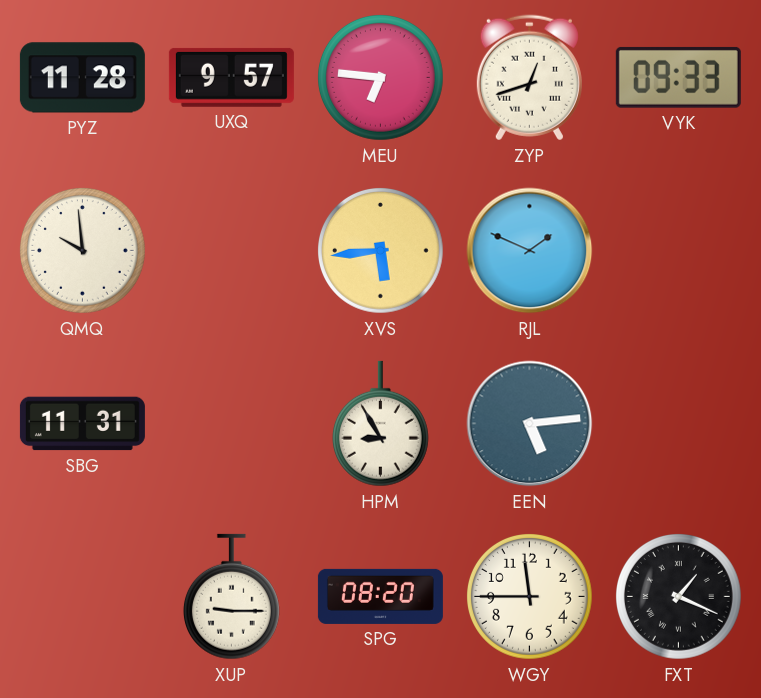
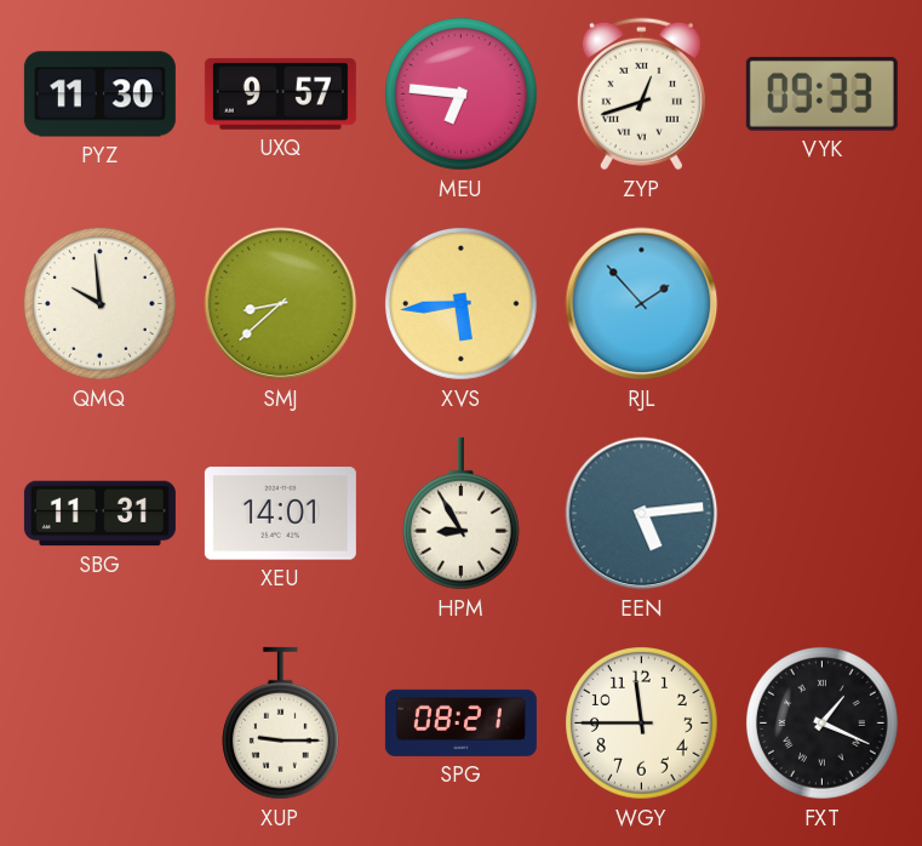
PYZ: 11:28 -> 11:30 (99, 95)
SMJ: none -> 8:38 (281, 304)
RJL: 1:49 -> 1:53 (642, 304)
XEU: none -> 14:01 (280, 514)
SPG: 08:20 -> 08:21 (460, 722)
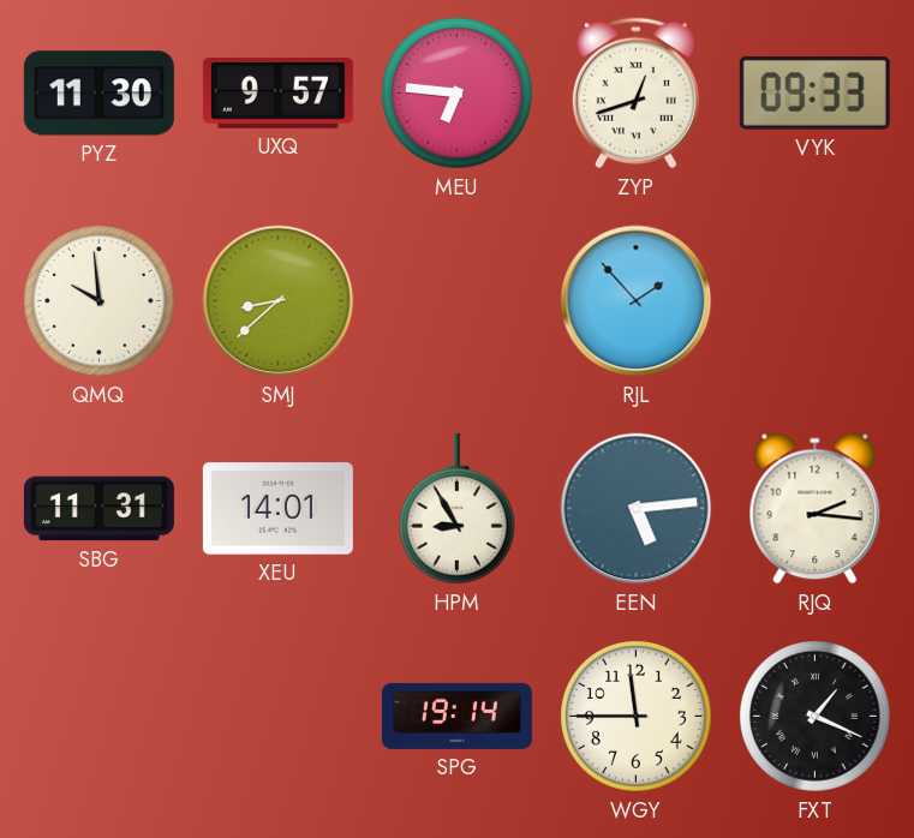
XVS: 5:44 -> none (462, 304)
RJQ: none -> 2:16 (816, 509)
XUP: 9:15 -> none (280, 724)
SPG: 08:21 -> 19:14 (456, 716)
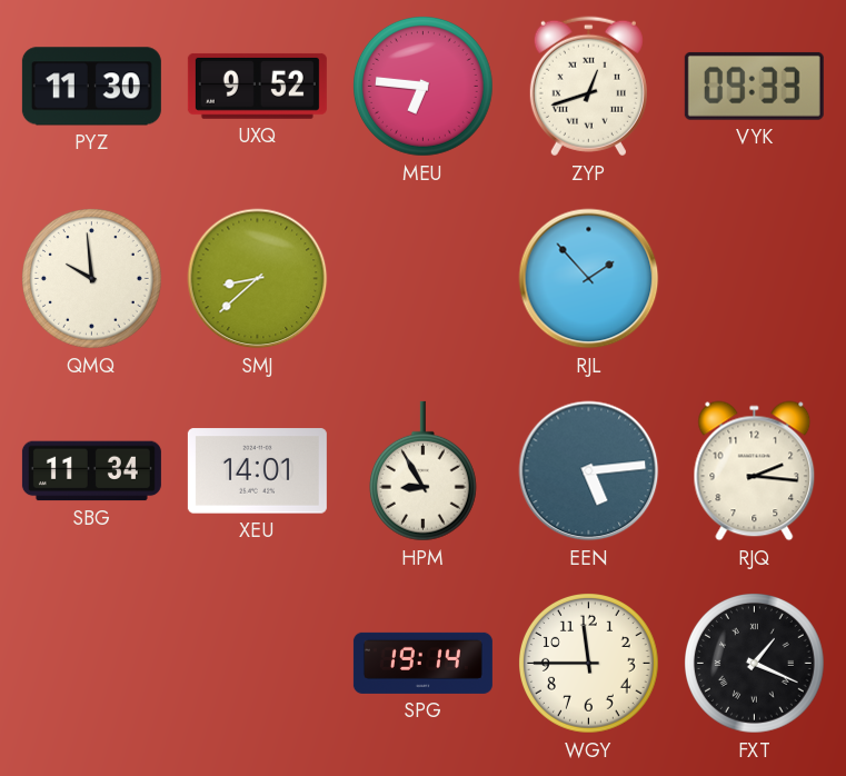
UXQ: 9:57 -> 9:52 (257, 86)
SBG: 11:31 -> 11:34 (91, 471)
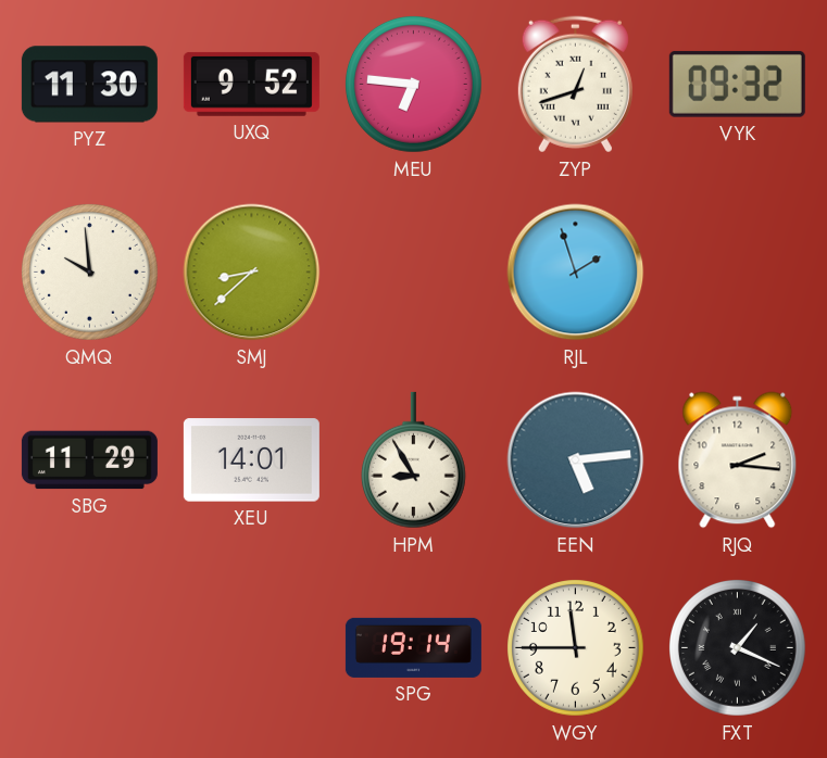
VYK: 09:33 -> 09:32 (737, 84)
RJL: 1:53 -> 1:57 (576, 273)
SBG: 11:34 -> 11:29 (89, 460)
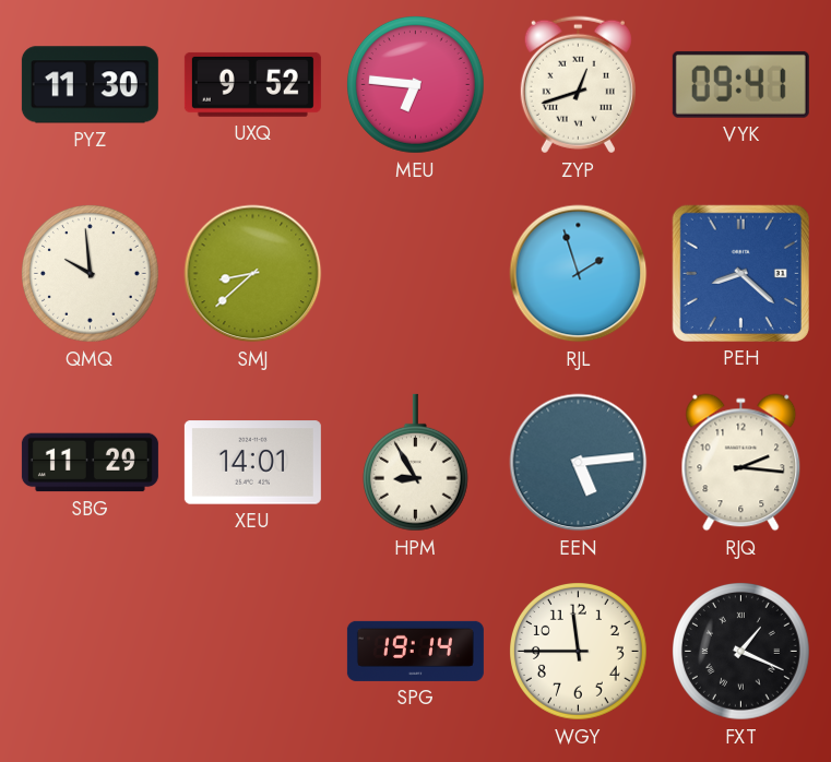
VYK: 09:32 -> 09:41 (740, 84)
PEH: none -> 8:22 (740, 273)
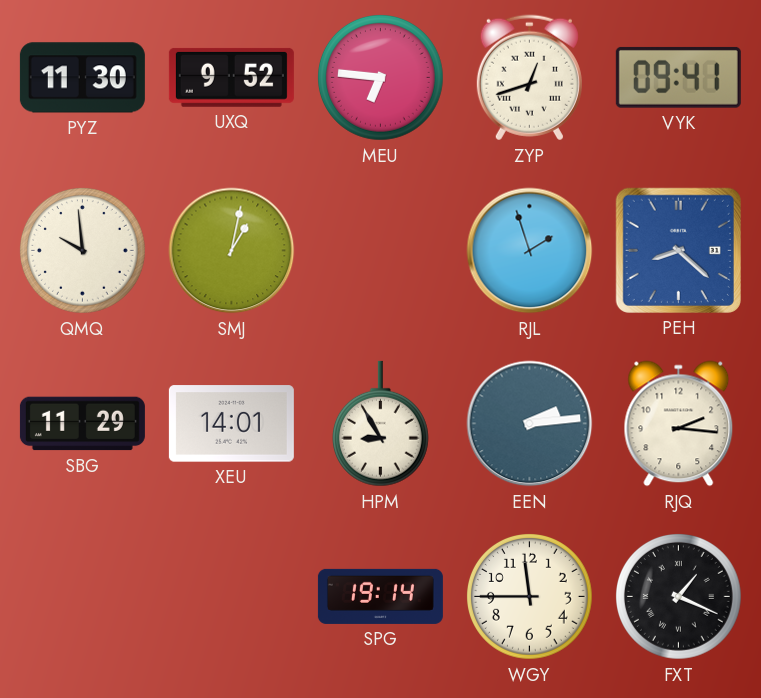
SMJ: 8:38 -> 1:02 (232, 251)
EEN: 5:14 -> 2:14 (530, 424)
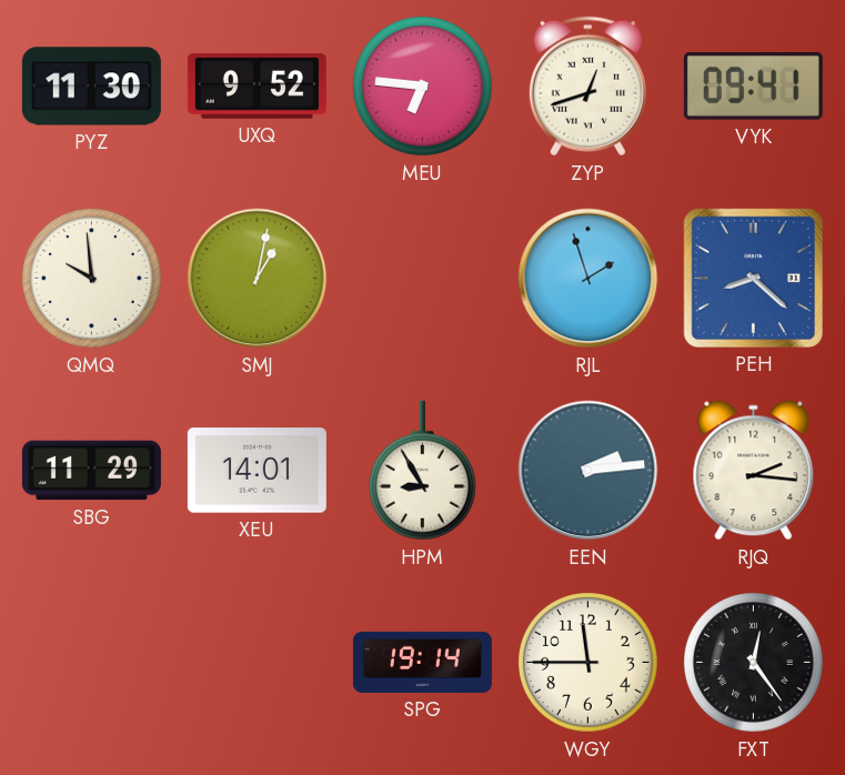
FXT: 1:19 -> 12:24 (754, 663)
